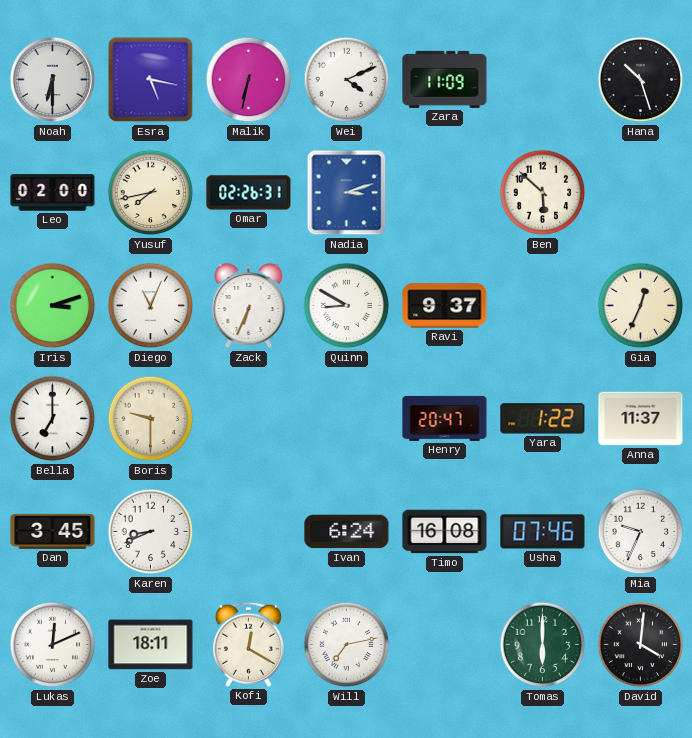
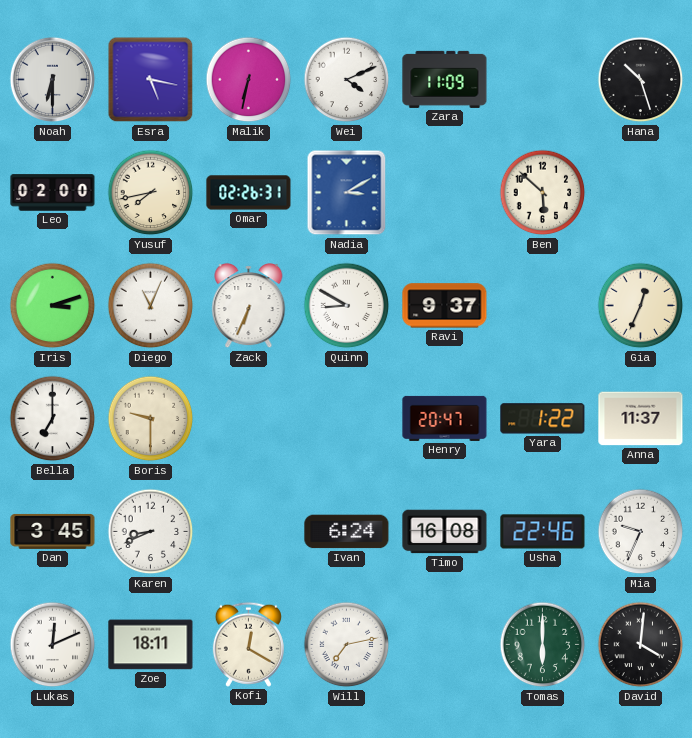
Nadia: 3:12 -> 3:10 (347, 193)
Usha: 07:46 -> 22:46 (543, 532)
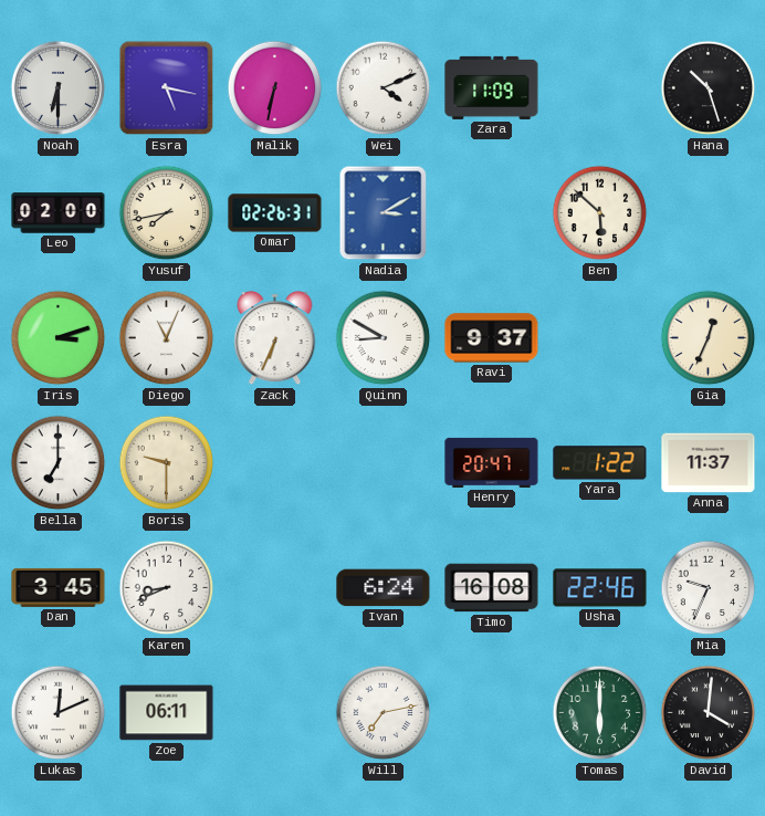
Zoe: 18:11 -> 06:11 (167, 713)
Kofi: 12:20 -> none (248, 644)
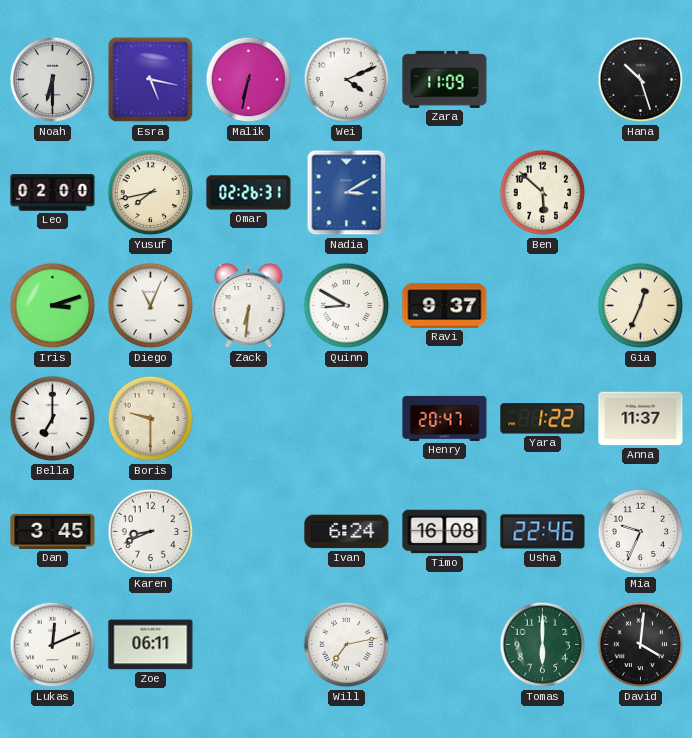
Zack: 6:34 -> 6:31 (249, 307)
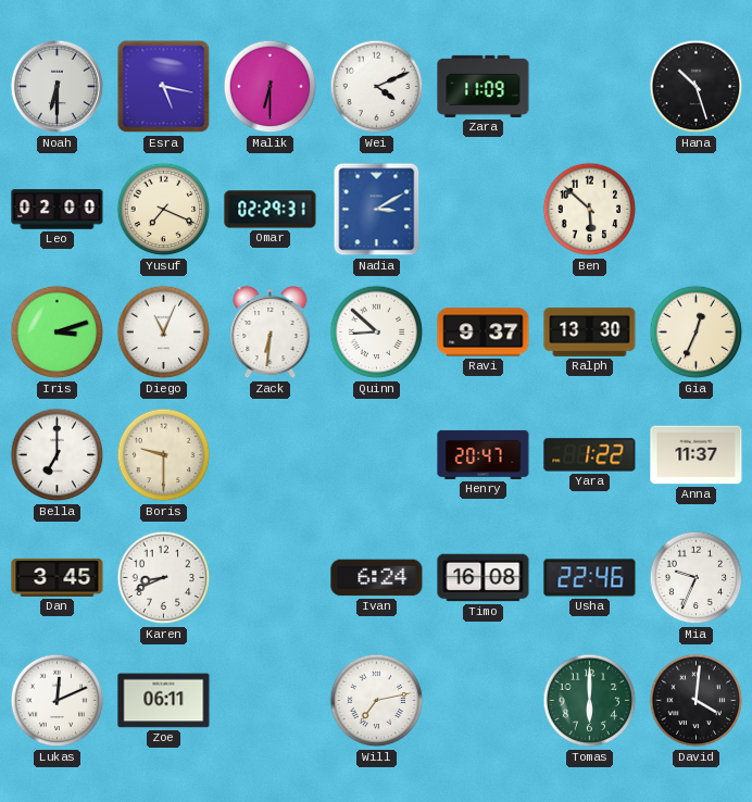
Malik: 6:32 -> 6:30 (271, 87)
Yusuf: 7:43 -> 7:19 (164, 210)
Omar: 02:26 -> 02:29 (271, 210)
Quinn: 8:50 -> 8:52 (377, 333)
Ralph: none -> 13:30 (590, 331)
